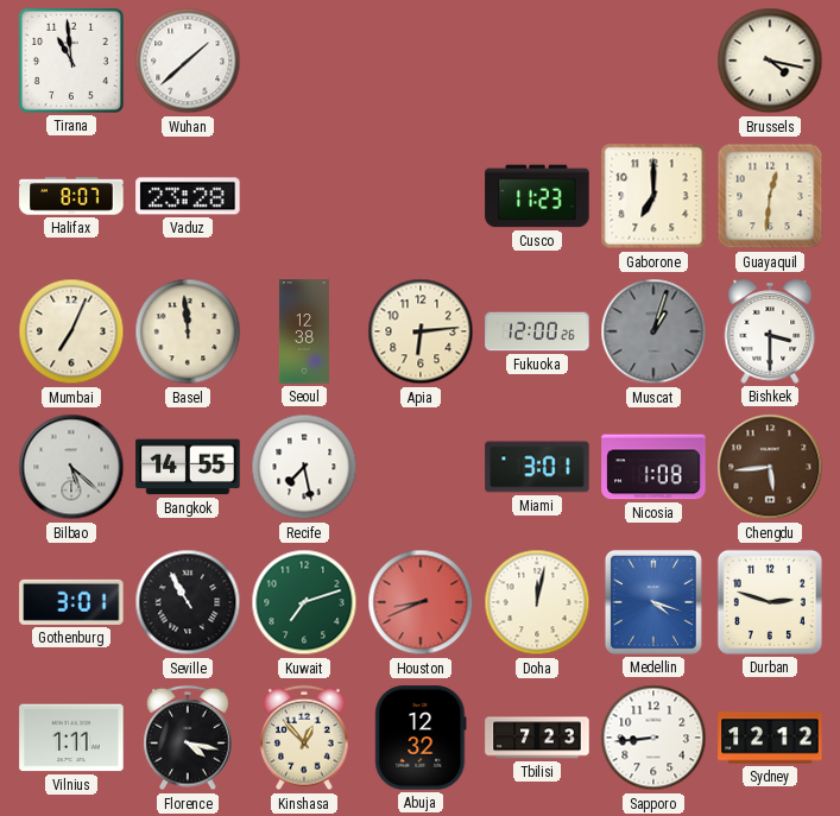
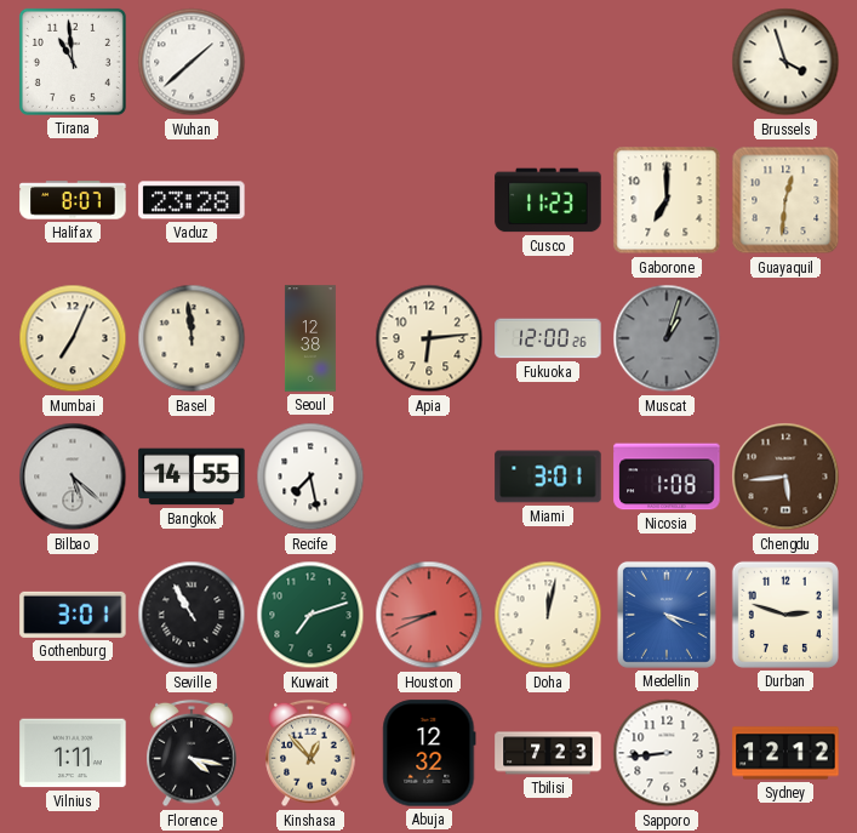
Brussels: 4:17 -> 3:57 (785, 62)
Bishkek: 3:30 -> none (770, 331)
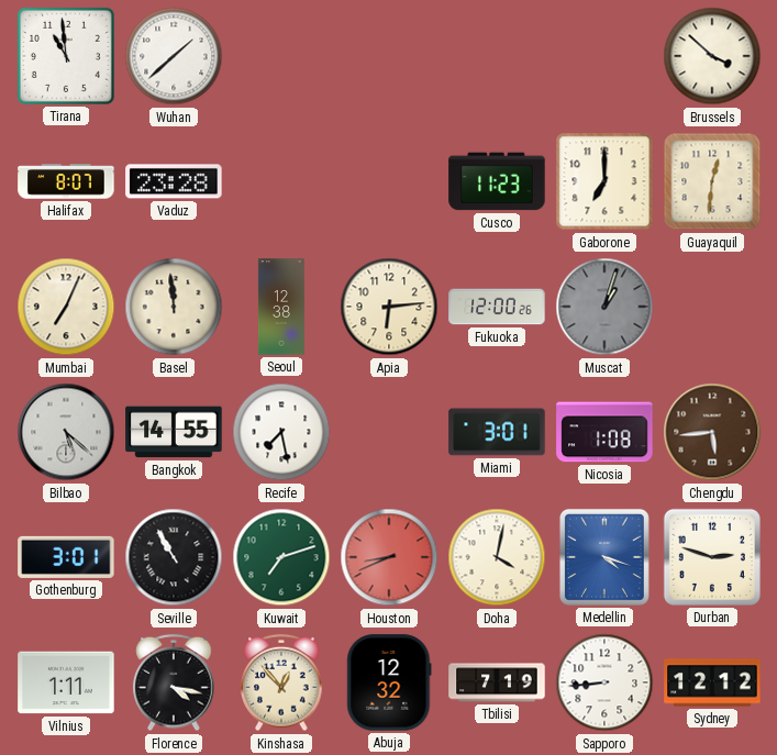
Brussels: 3:57 -> 3:52 (712, 56)
Doha: 12:02 -> 4:02 (497, 557)
Tbilisi: 7:23 -> 7:19 (497, 682)
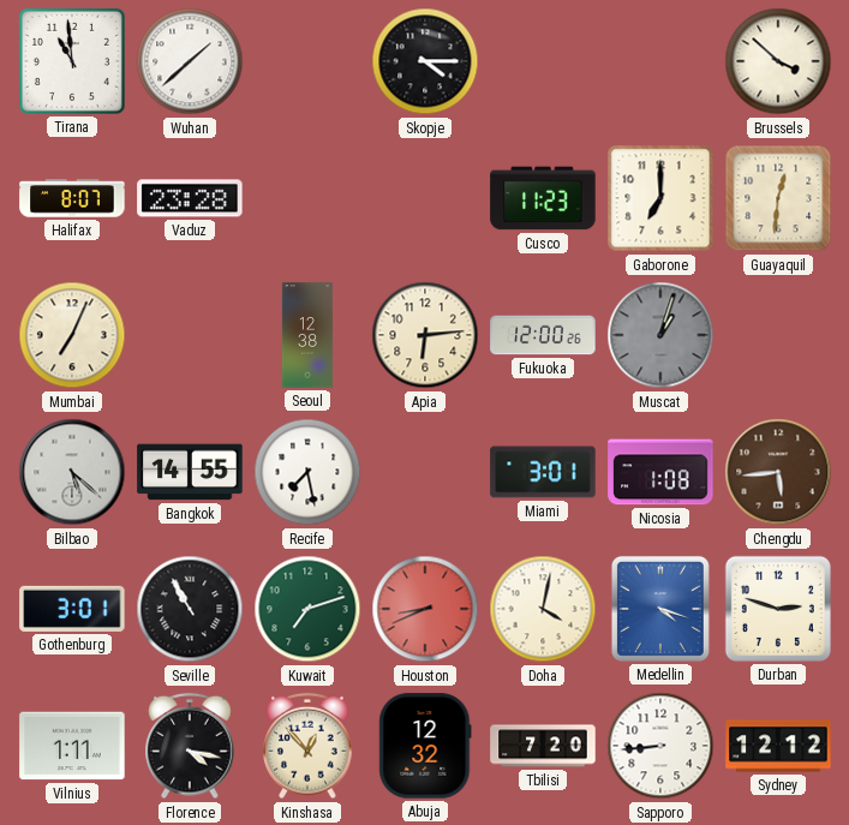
Skopje: none -> 4:15 (425, 61)
Basel: 11:59 -> none (174, 307)
Tbilisi: 7:19 -> 7:20 (543, 746)
